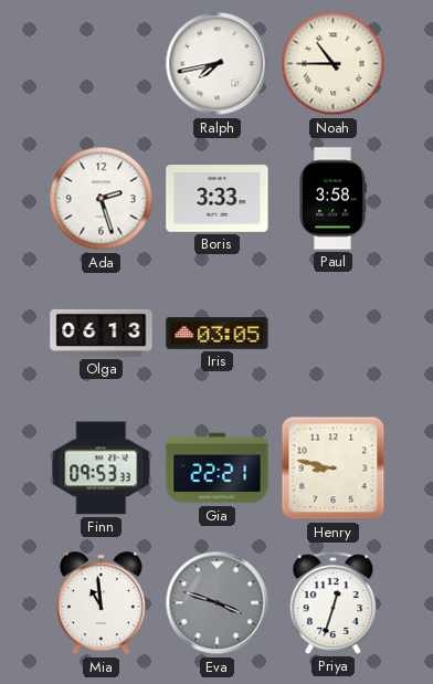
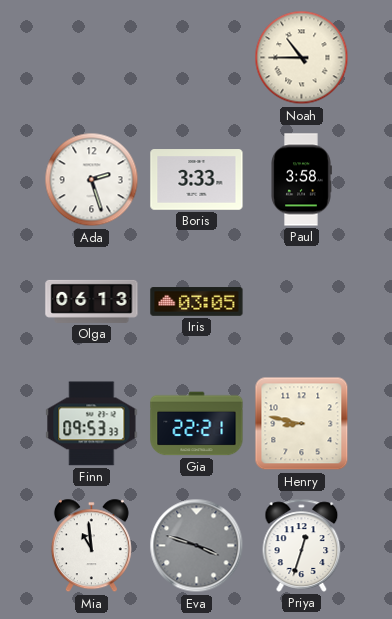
Ralph: 7:43 -> none (218, 64)
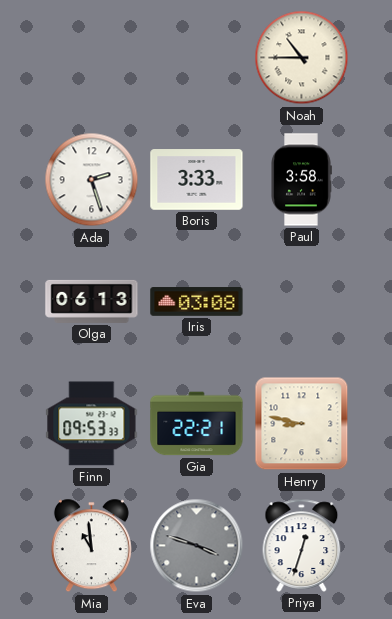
Iris: 03:05 -> 03:08 (197, 302)
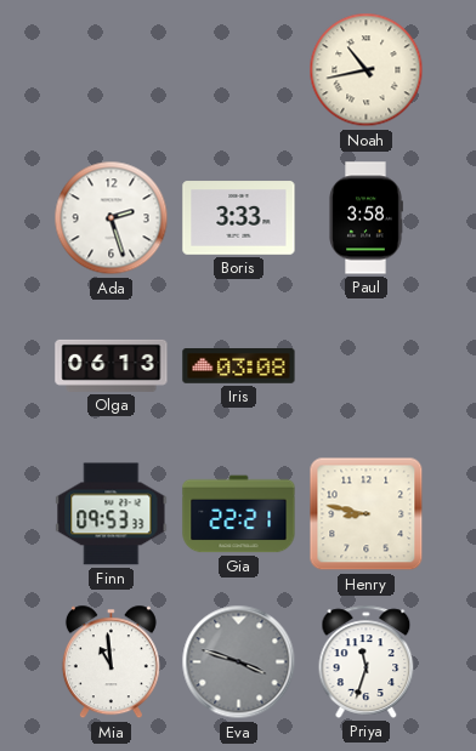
Noah: 10:45 -> 10:43 (367, 70)
Priya: 12:33 -> 11:33 (367, 661)
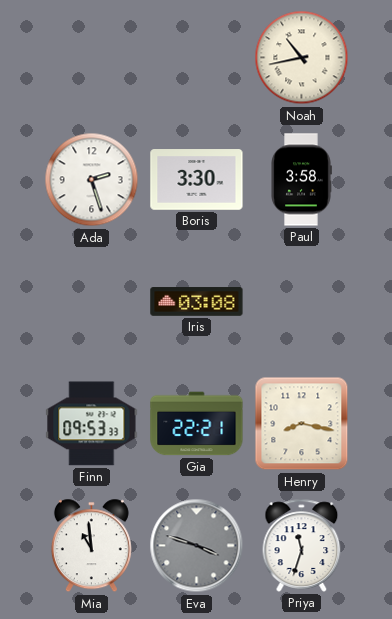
Boris: 3:33 -> 3:30 (197, 180)
Olga: 06:13 -> none (112, 365)
Henry: 8:47 -> 8:17 (302, 424)
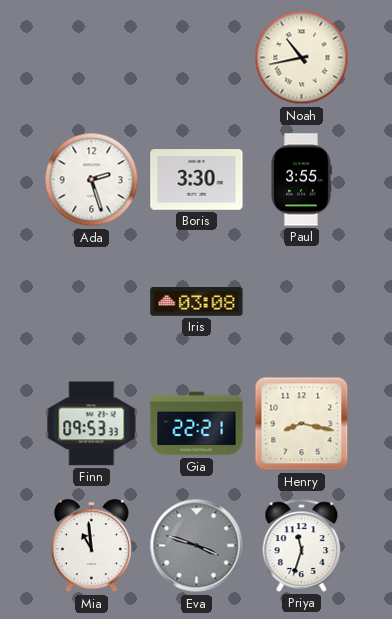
Paul: 3:58 -> 3:55 (301, 180)
